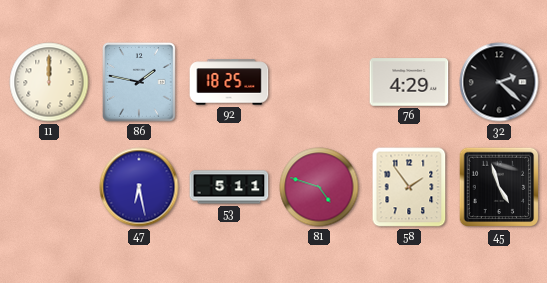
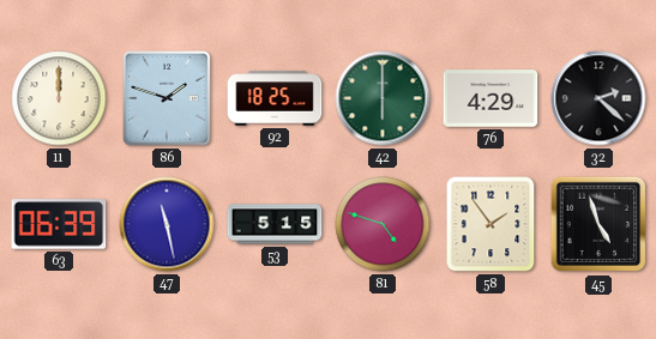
86: 1:47 -> 1:48 (167, 98)
42: none -> 6:00 (383, 98)
63: none -> 06:39 (59, 224)
47: 6:28 -> 11:28 (167, 224)
53: 5:11 -> 5:15 (275, 224)
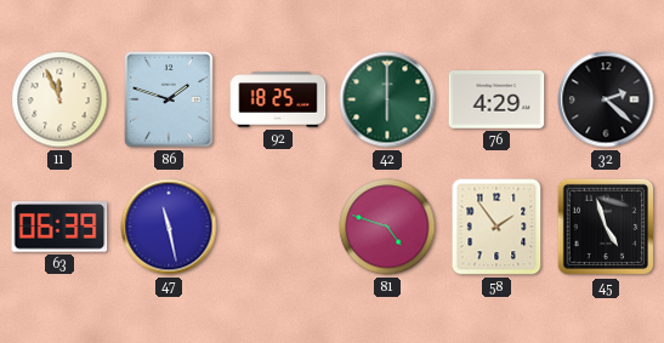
11: 12:00 -> 11:56 (59, 99)
53: 5:15 -> none (275, 224)
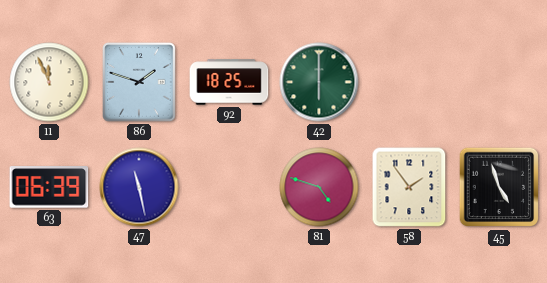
76: 4:29 -> none (496, 99)
32: 2:22 -> none (606, 99)
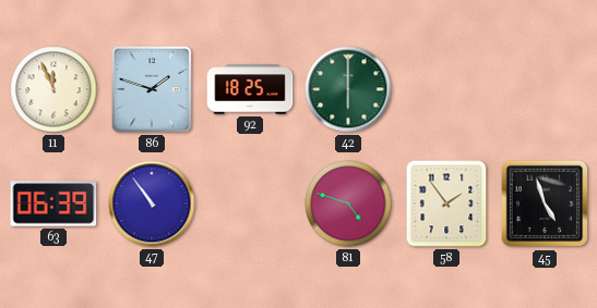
47: 11:28 -> 10:54 (152, 204)
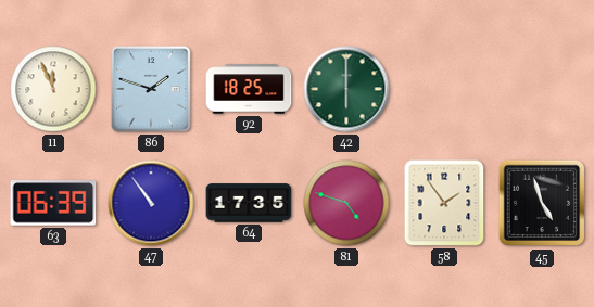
64: none -> 17:35 (249, 203)
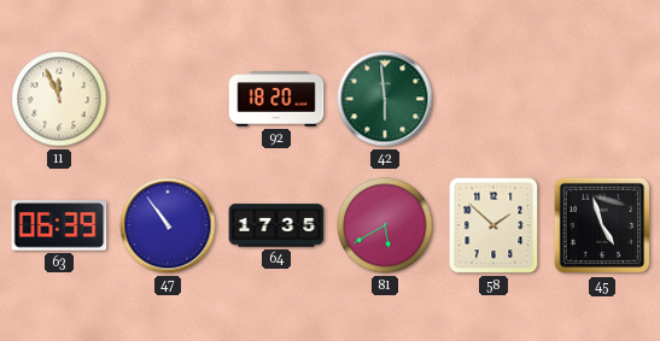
86: 1:48 -> none (151, 89)
92: 18:25 -> 18:20 (276, 99)
42: 6:00 -> 5:59 (385, 99)
81: 4:48 -> 5:40 (385, 225)
58: 1:54 -> 1:52 (493, 225)
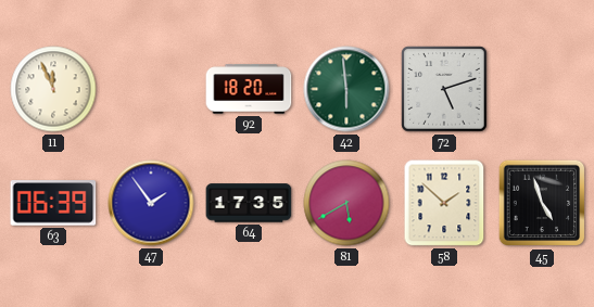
72: none -> 5:12 (444, 89)
47: 10:54 -> 1:54 (151, 203)
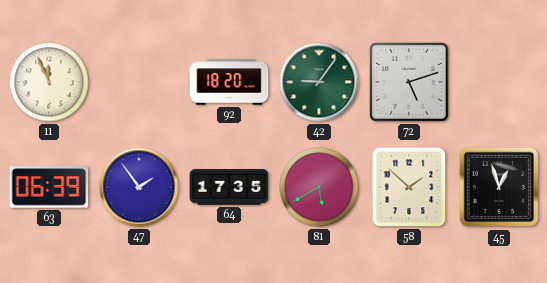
42: 5:59 -> 9:06 (319, 82)
45: 4:57 -> 12:57 (499, 187)
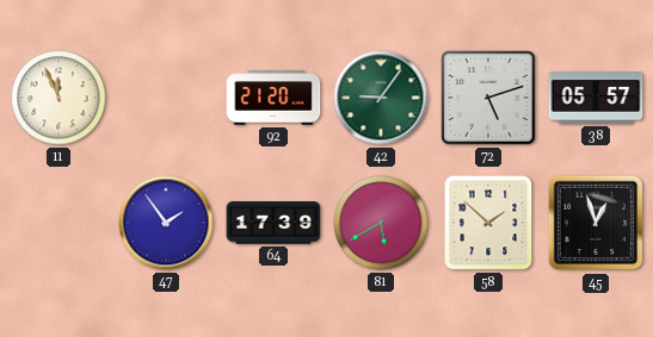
92: 18:20 -> 21:20 (273, 98)
38: none -> 05:57 (596, 98)
63: 06:39 -> none (49, 187)
64: 17:35 -> 17:39 (273, 223)
